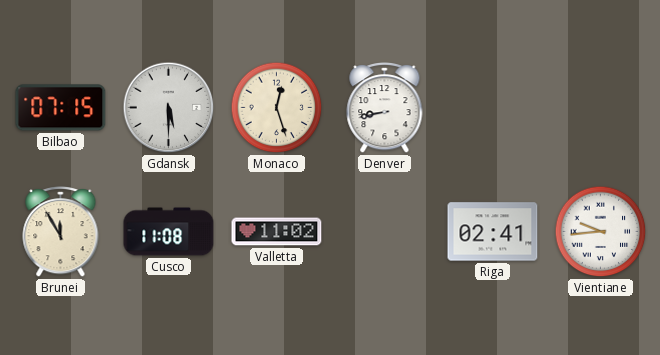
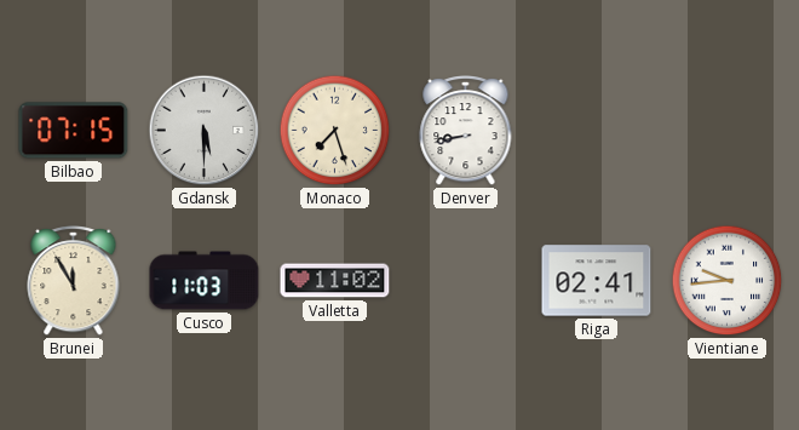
Monaco: 12:27 -> 7:27 (335, 131)
Cusco: 11:08 -> 11:03 (205, 281)
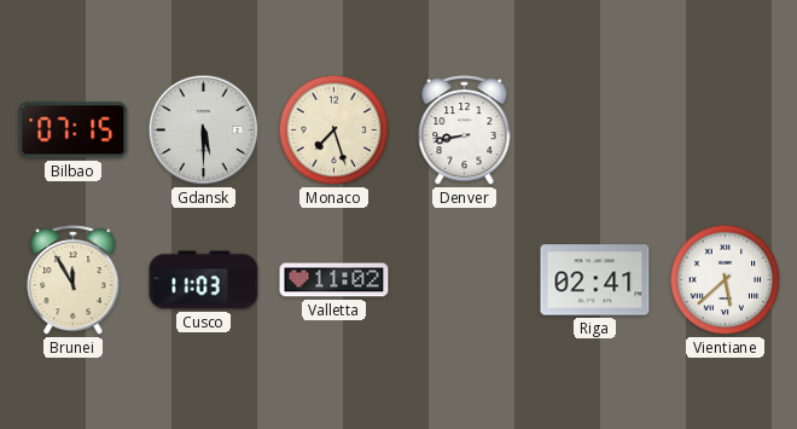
Vientiane: 9:44 -> 5:38 (726, 280)
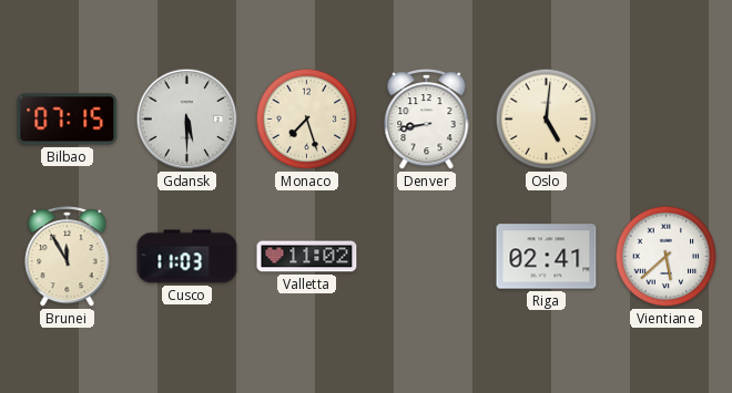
Oslo: none -> 5:01 (547, 120)
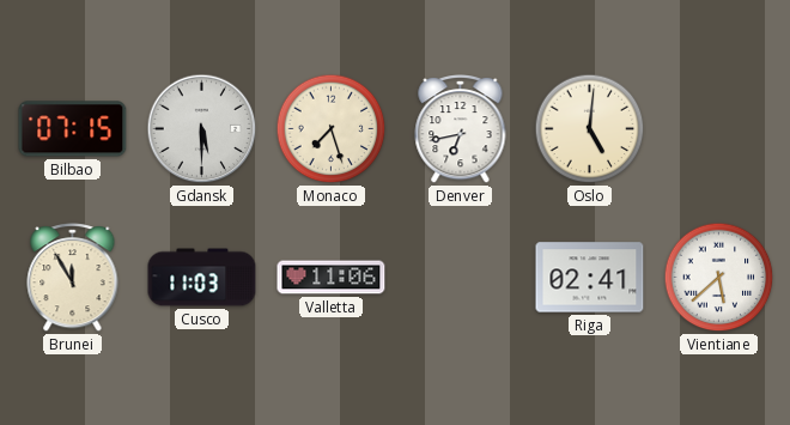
Denver: 8:43 -> 6:43 (461, 129)
Valletta: 11:02 -> 11:06 (332, 278)
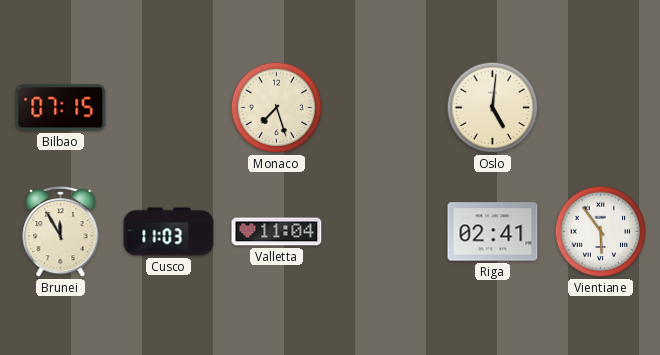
Gdansk: 5:30 -> none (202, 129)
Denver: 6:43 -> none (461, 129)
Valletta: 11:06 -> 11:04 (277, 232)
Vientiane: 5:38 -> 5:54 (601, 232)
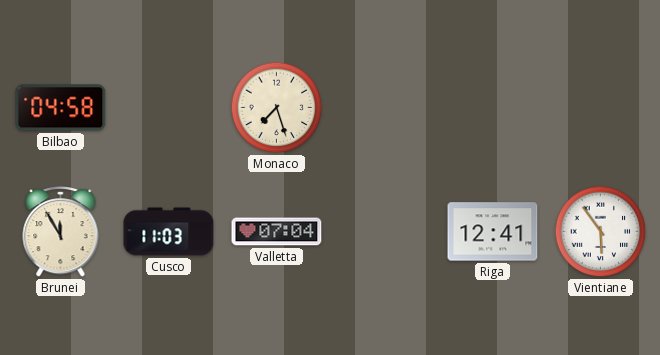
Bilbao: 07:15 -> 04:58 (61, 108)
Oslo: 5:01 -> none (493, 108)
Valletta: 11:04 -> 07:04 (277, 232)
Riga: 02:41 -> 12:41 (493, 232)
